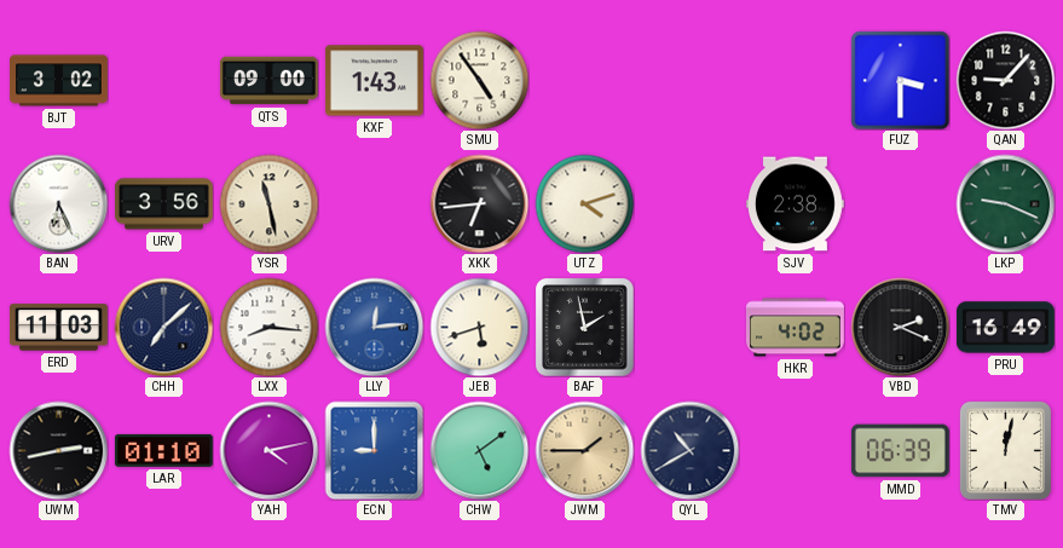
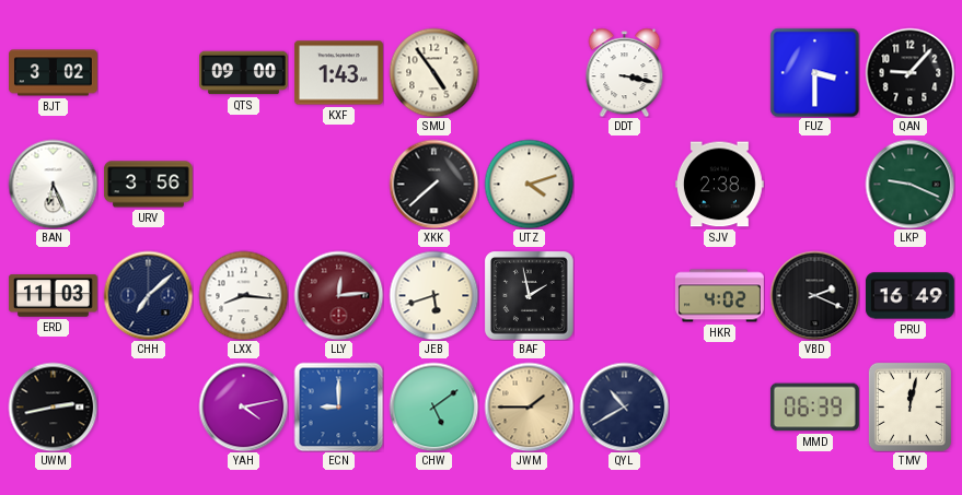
DDT: none -> 3:17 (625, 72)
YSR: 11:28 -> none (268, 203)
XKK: 6:44 -> 7:38 (433, 184)
LLY dial: blue -> burgundy (338, 295)
LAR: 01:10 -> none (163, 450)
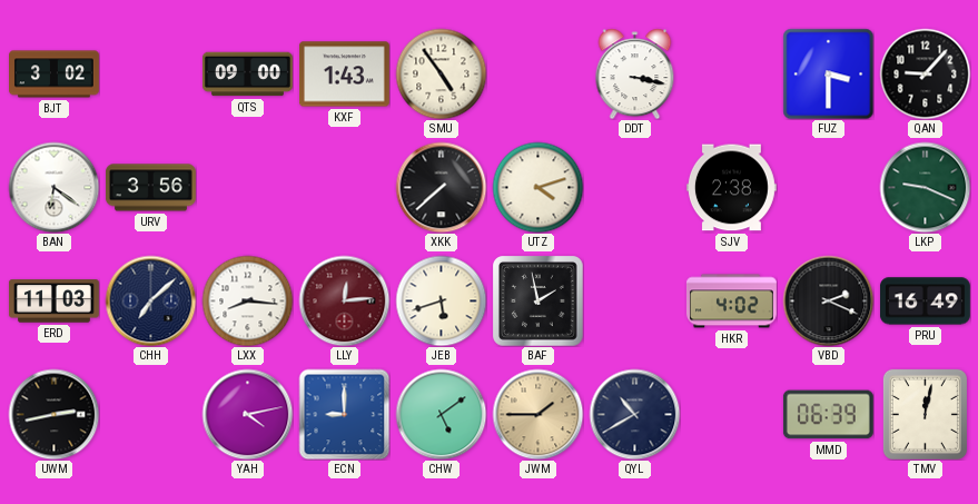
BAN: 6:26 -> 6:21 (53, 187)
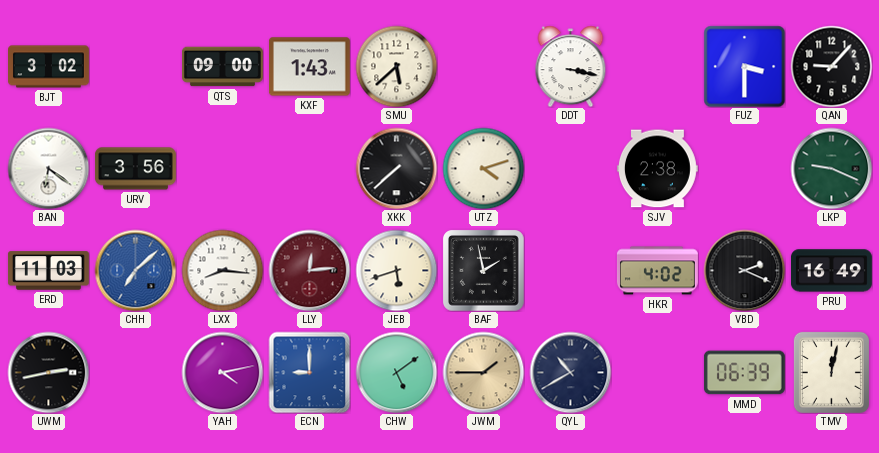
SMU: 4:54 -> 5:38 (396, 66)
CHH dial: navy -> blue (135, 270)
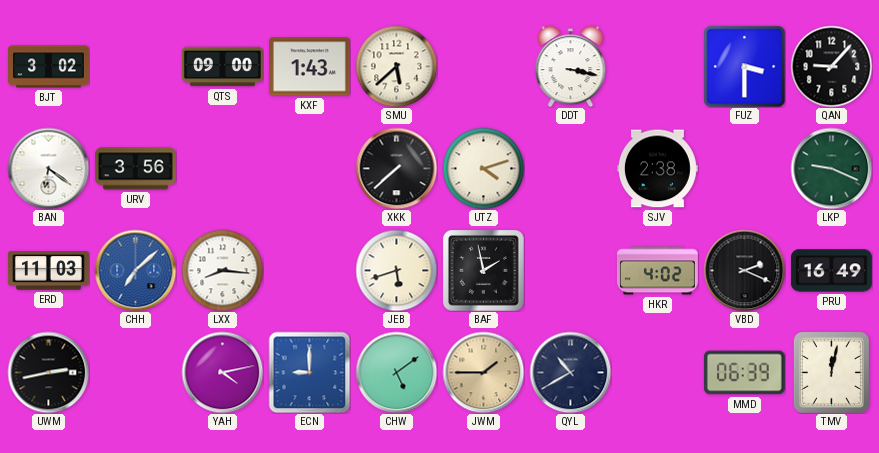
LLY: 12:14 -> none (309, 270)
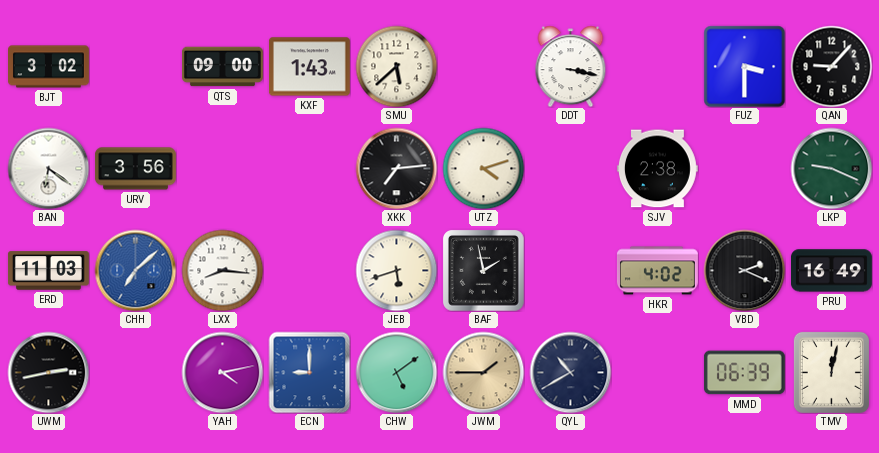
XKK: 7:38 -> 7:14 (396, 168)
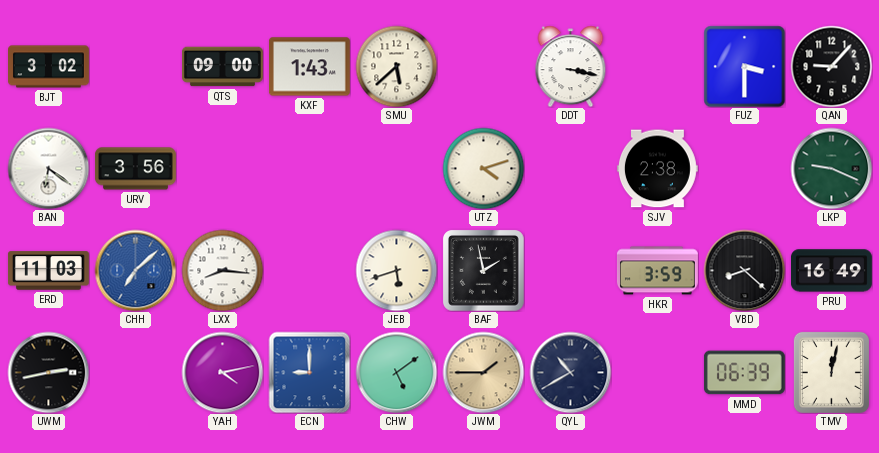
XKK: 7:14 -> none (396, 168)
HKR: 4:02 -> 3:59 (658, 271)
VBD: 2:19 -> 8:22 (744, 270)
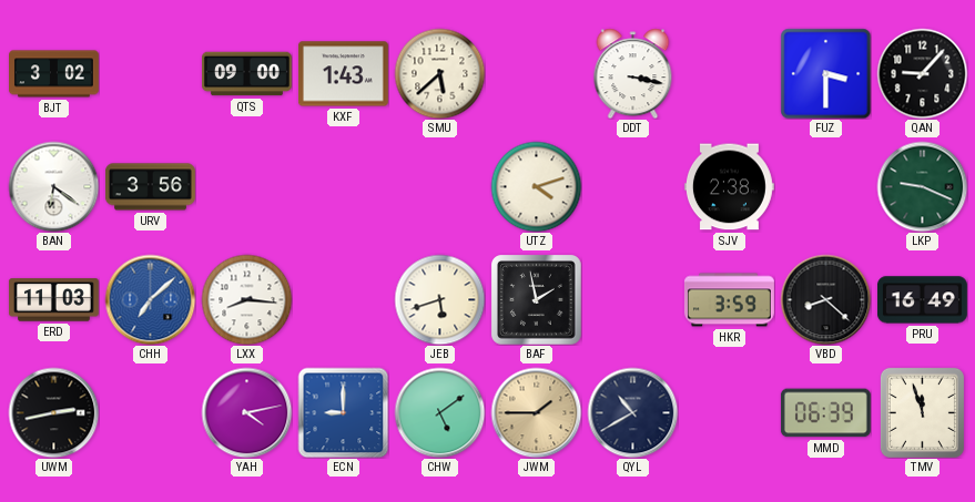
TMV: 12:02 -> 11:57 (922, 412)
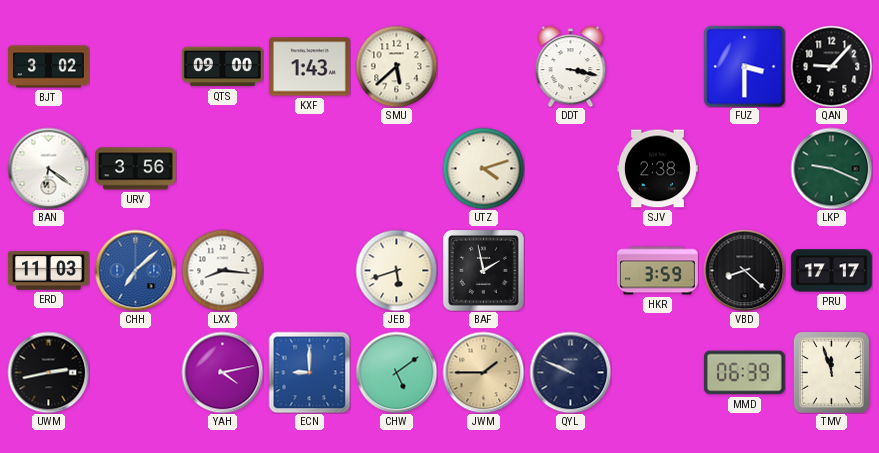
PRU: 16:49 -> 17:17 (831, 271)
QYL: 10:40 -> 9:49 (570, 372)
